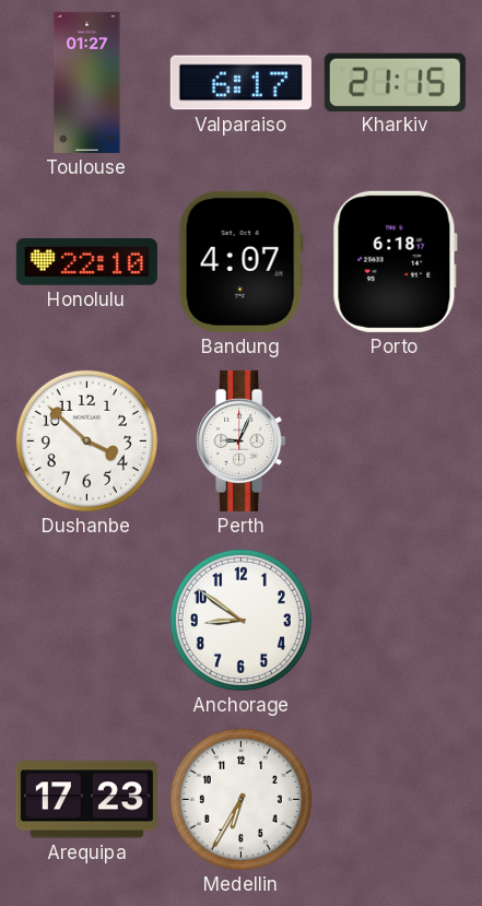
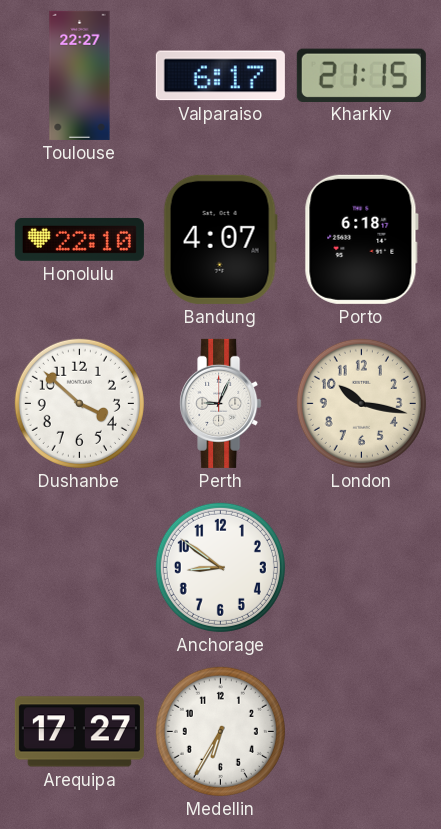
Toulouse: 01:27 -> 22:27 (80, 75)
London: none -> 10:17 (361, 403)
Arequipa: 17:23 -> 17:27 (79, 732)
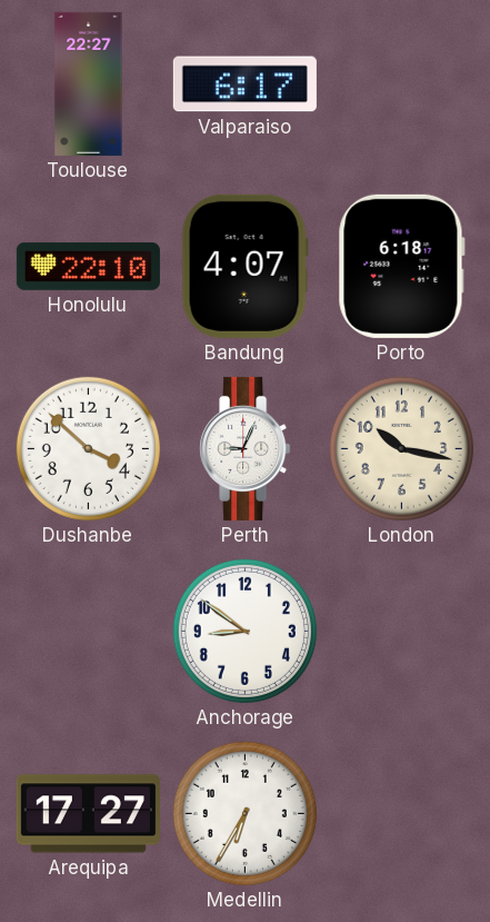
Kharkiv: 21:15 -> none (361, 75)
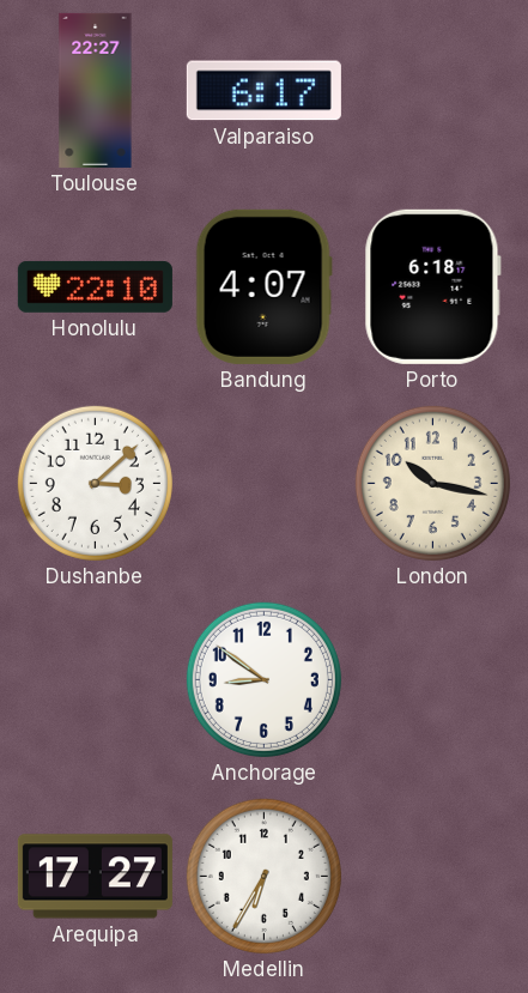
Dushanbe: 3:52 -> 3:08 (95, 483)
Perth: 9:04 -> none (246, 448)
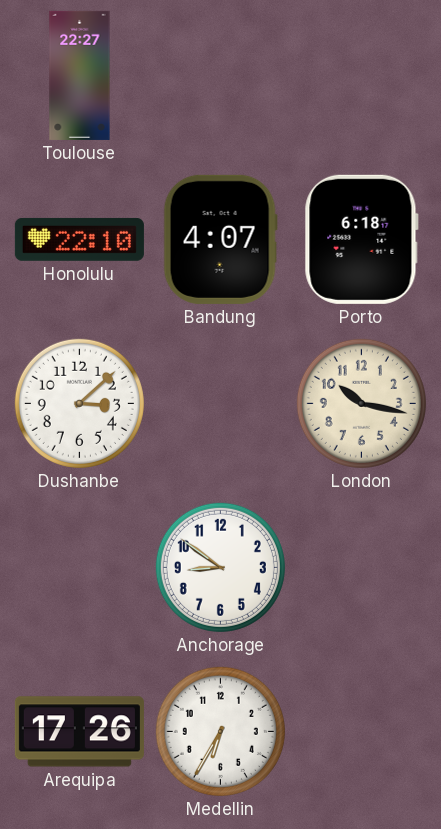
Valparaiso: 6:17 -> none (263, 91)
Arequipa: 17:27 -> 17:26 (79, 732)
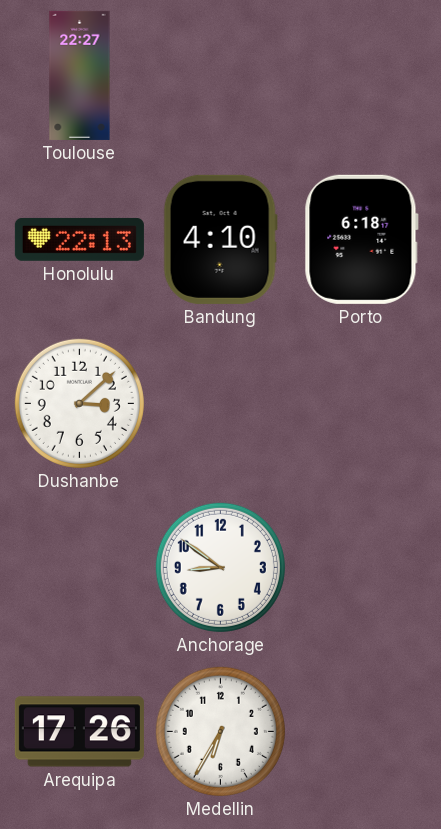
Honolulu: 22:10 -> 22:13 (79, 239)
Bandung: 4:07 -> 4:10 (220, 239)
London: 10:17 -> none (361, 403)
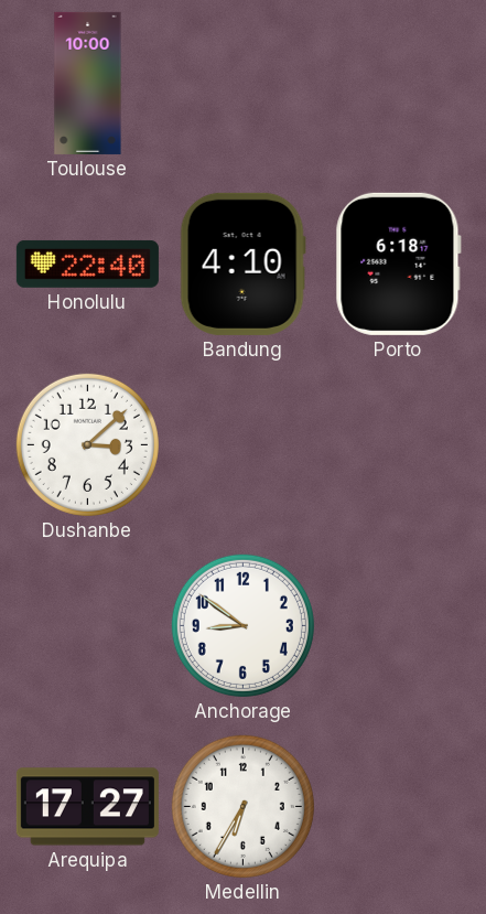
Toulouse: 22:27 -> 10:00 (88, 83)
Honolulu: 22:13 -> 22:40 (87, 264)
Arequipa: 17:26 -> 17:27 (87, 807)
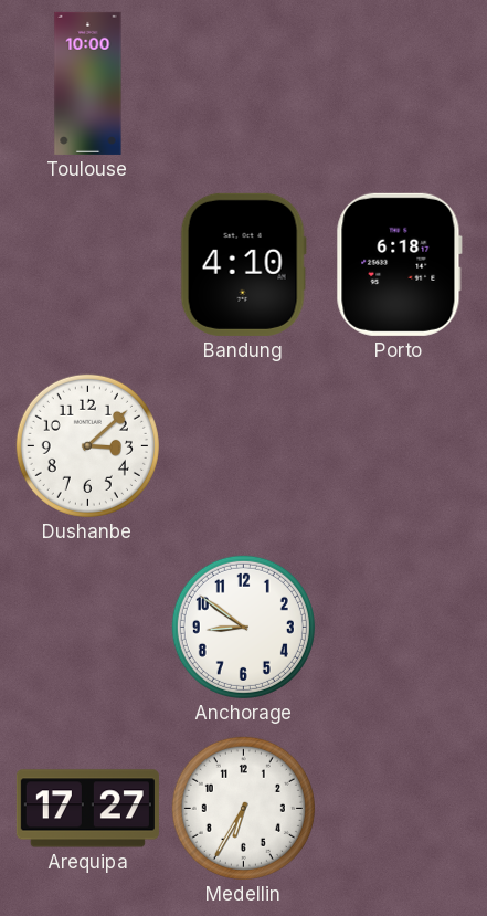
Honolulu: 22:40 -> none (87, 264)
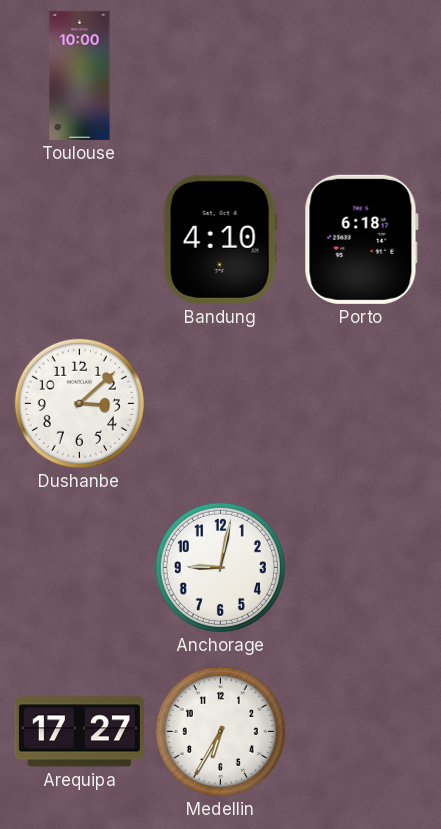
Anchorage: 8:51 -> 9:02 (220, 567)
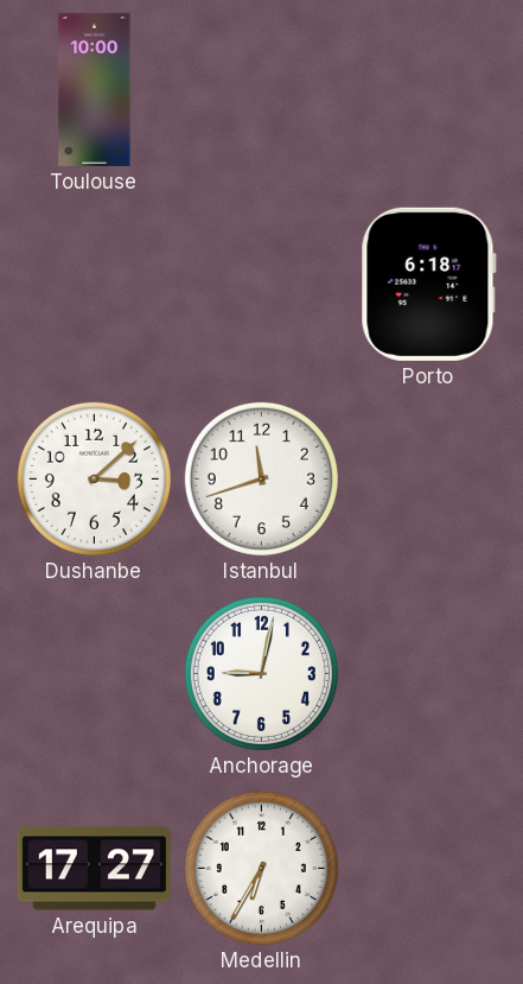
Bandung: 4:10 -> none (220, 239)
Istanbul: none -> 11:42 (261, 478)
